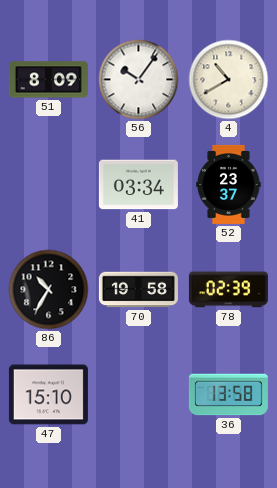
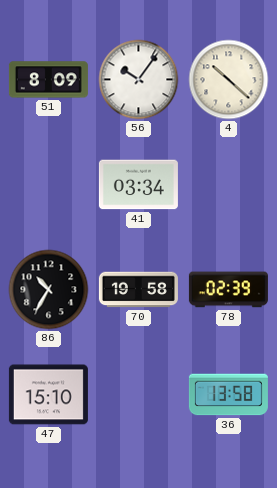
4: 10:40 -> 10:22 (229, 80)
52: 23:37 -> none (229, 184)
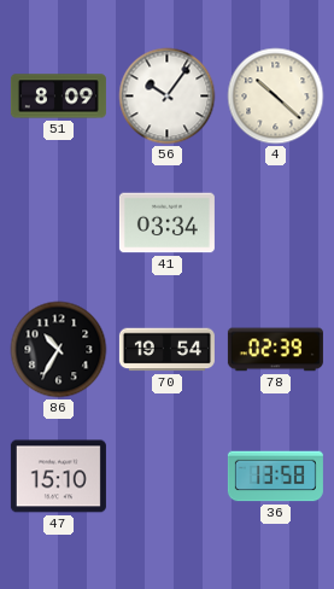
70: 19:58 -> 19:54 (166, 350)
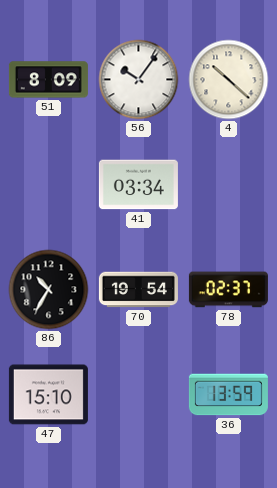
78: 02:39 -> 02:37 (228, 290)
36: 13:58 -> 13:59 (228, 395)
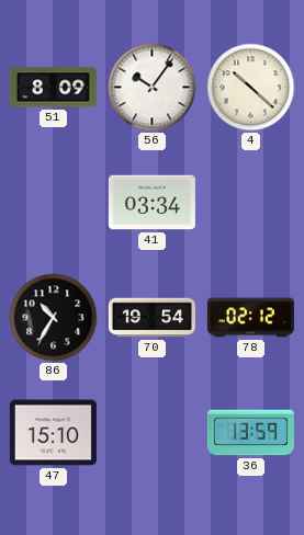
78: 02:37 -> 02:12 (250, 318)
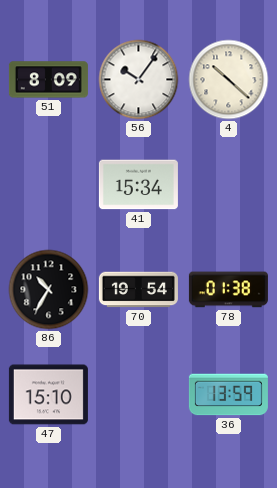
41: 03:34 -> 15:34 (138, 185)
78: 02:12 -> 01:38 (228, 290)
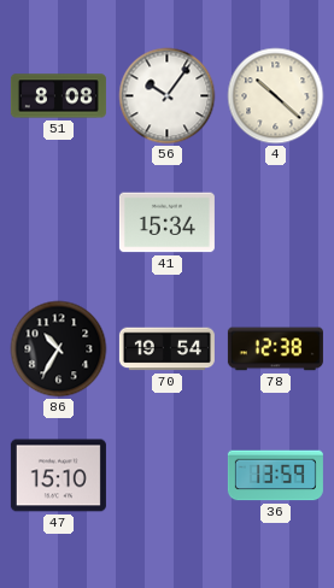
51: 8:09 -> 8:08 (58, 96)
78: 01:38 -> 12:38 (275, 349)
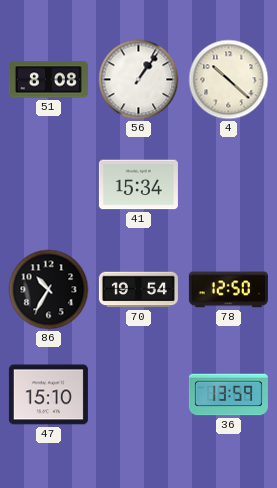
56: 10:06 -> 1:06 (139, 80)
78: 12:38 -> 12:50 (228, 290)
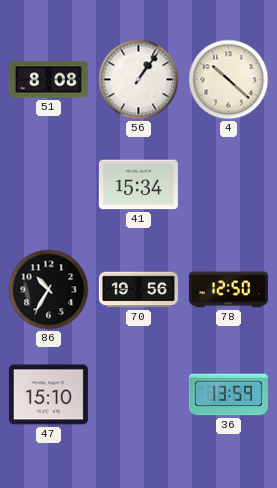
70: 19:54 -> 19:56 (138, 290)
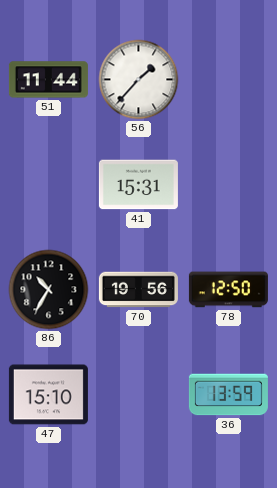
51: 8:08 -> 11:44 (48, 80)
56: 1:06 -> 1:37 (139, 80)
4: 10:22 -> none (229, 80)
41: 15:34 -> 15:31 (138, 185)
